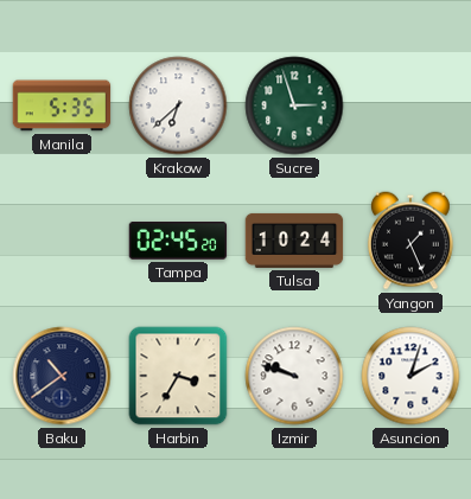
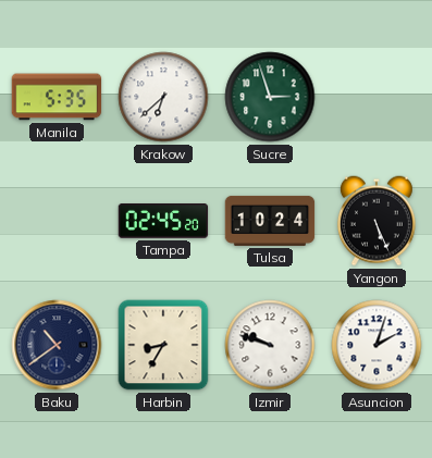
Yangon: 1:26 -> 5:26 (377, 221)
Harbin: 3:35 -> 8:35 (163, 345)
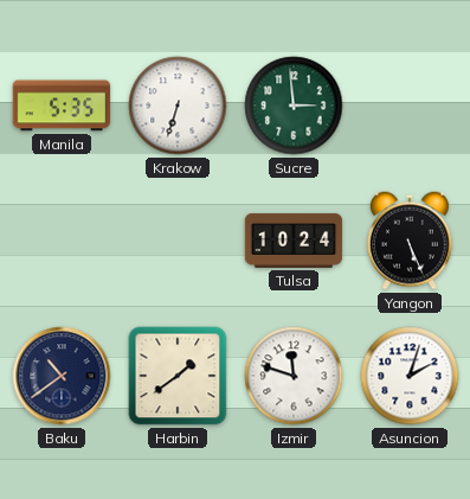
Krakow: 6:38 -> 6:33 (178, 105)
Sucre: 2:57 -> 2:59 (294, 105)
Tampa: 02:45 -> none (163, 221)
Harbin: 8:35 -> 1:39 (178, 376)
Izmir: 9:48 -> 11:48 (294, 376)
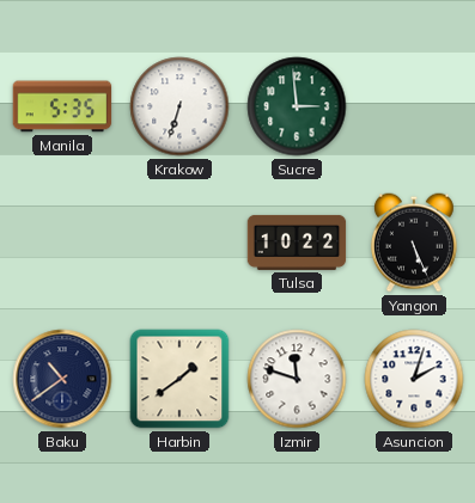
Tulsa: 10:24 -> 10:22 (297, 243)
